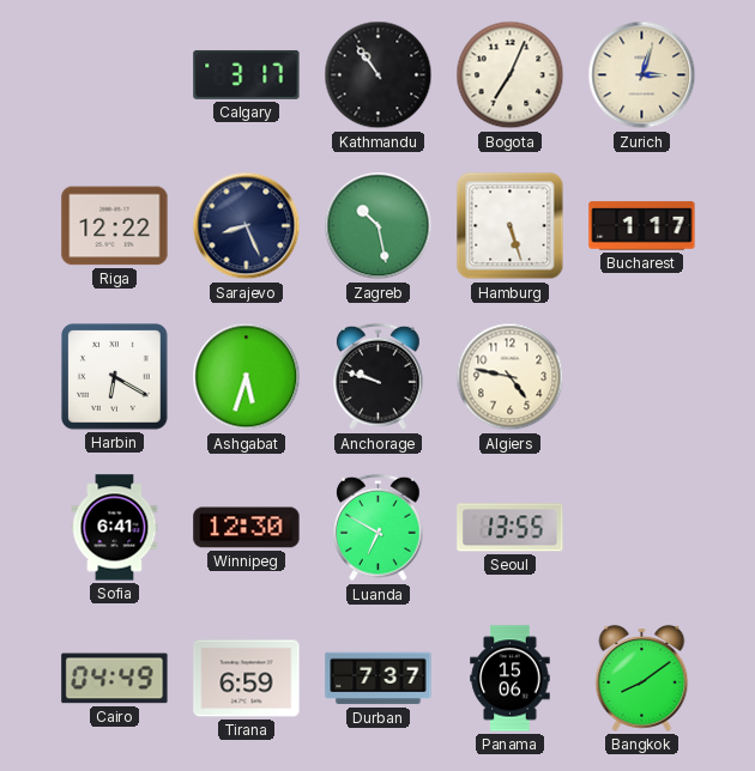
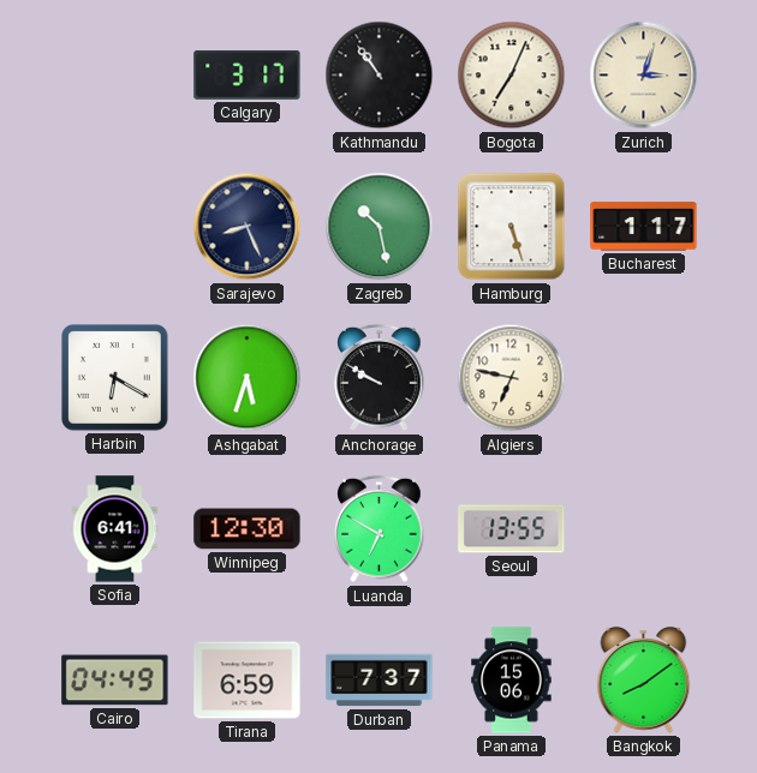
Riga: 12:22 -> none (115, 226)
Anchorage: 9:48 -> 9:50 (380, 378)
Algiers: 4:47 -> 6:47 (512, 378)
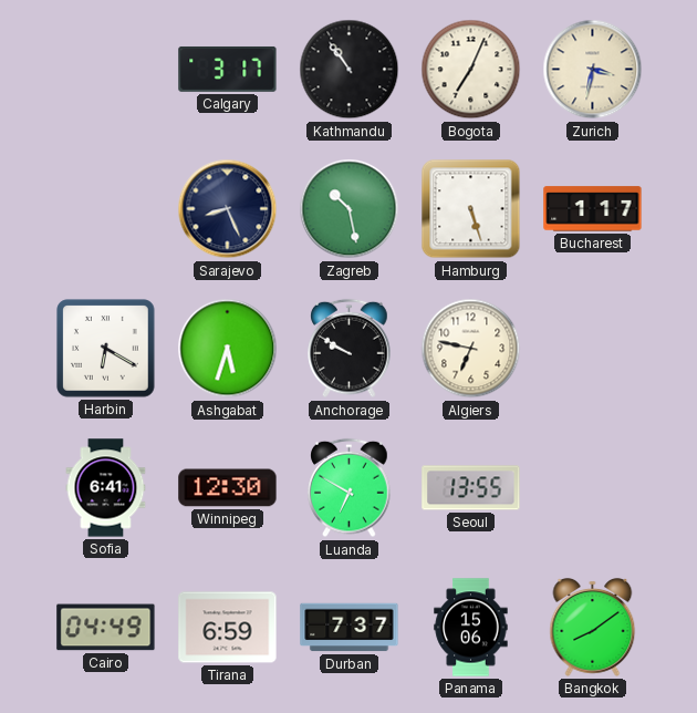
Zurich: 3:03 -> 3:32 (593, 70)
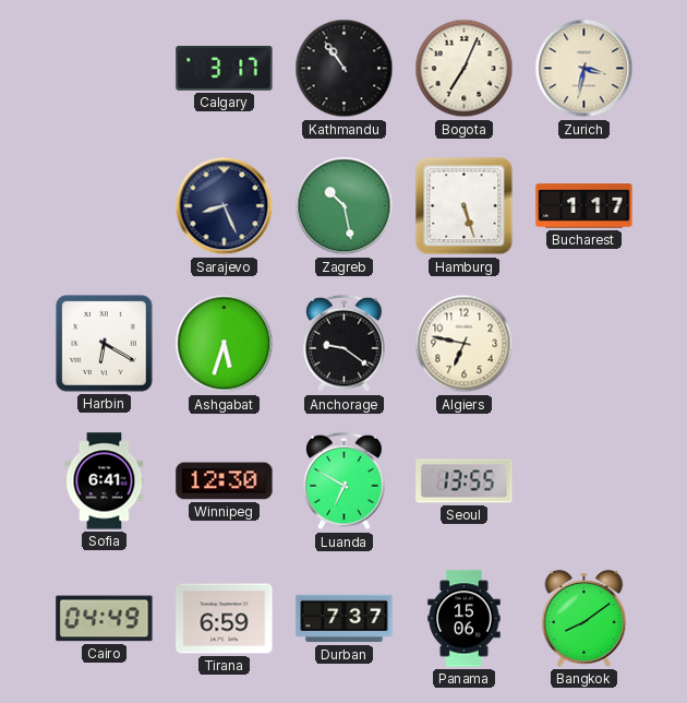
Anchorage: 9:50 -> 9:21 (345, 344)
